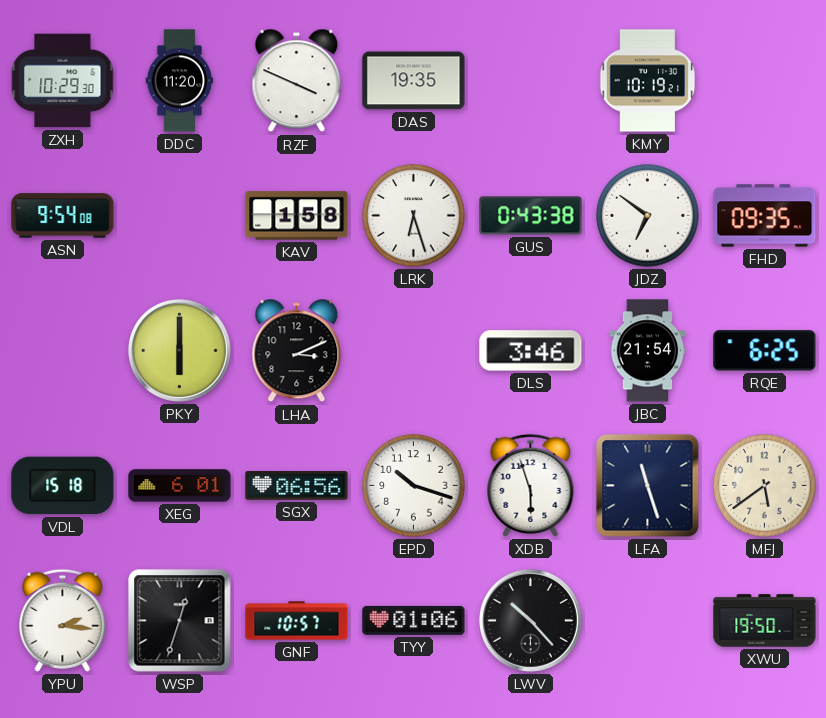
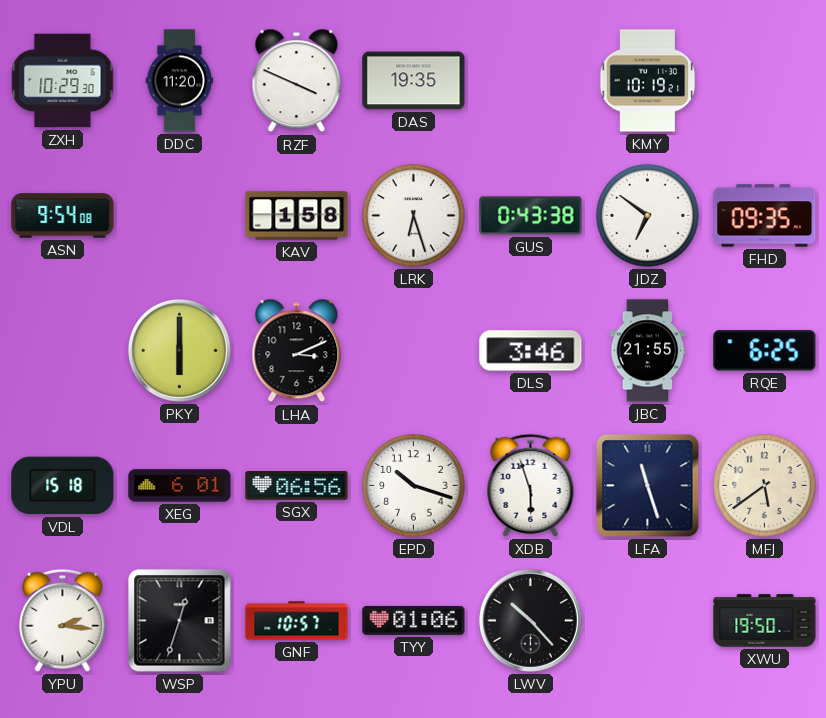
JBC: 21:54 -> 21:55 (648, 351)
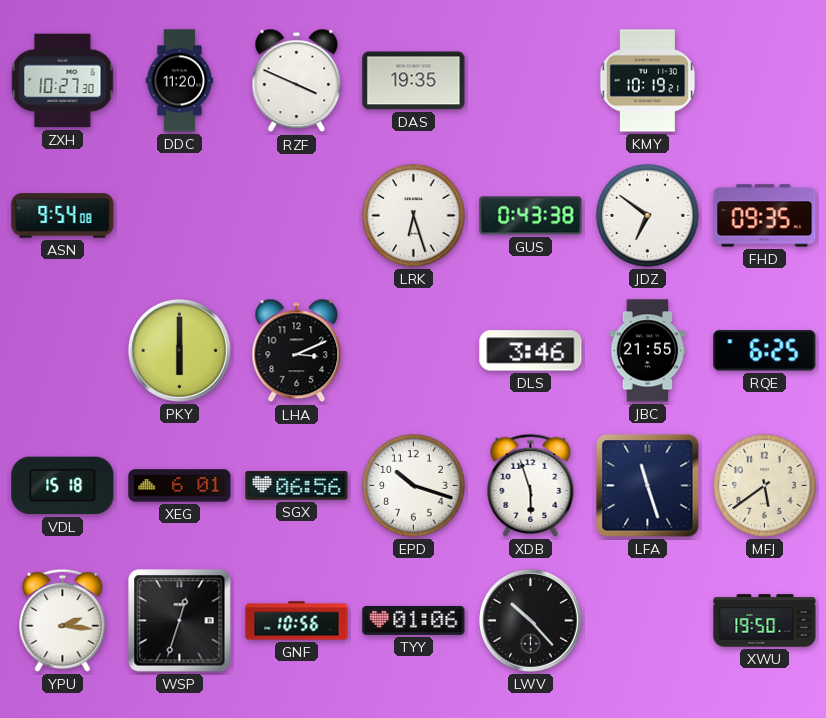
ZXH: 10:29 -> 10:27 (63, 81)
KAV: 1:58 -> none (297, 216)
GNF: 10:57 -> 10:56 (297, 621)
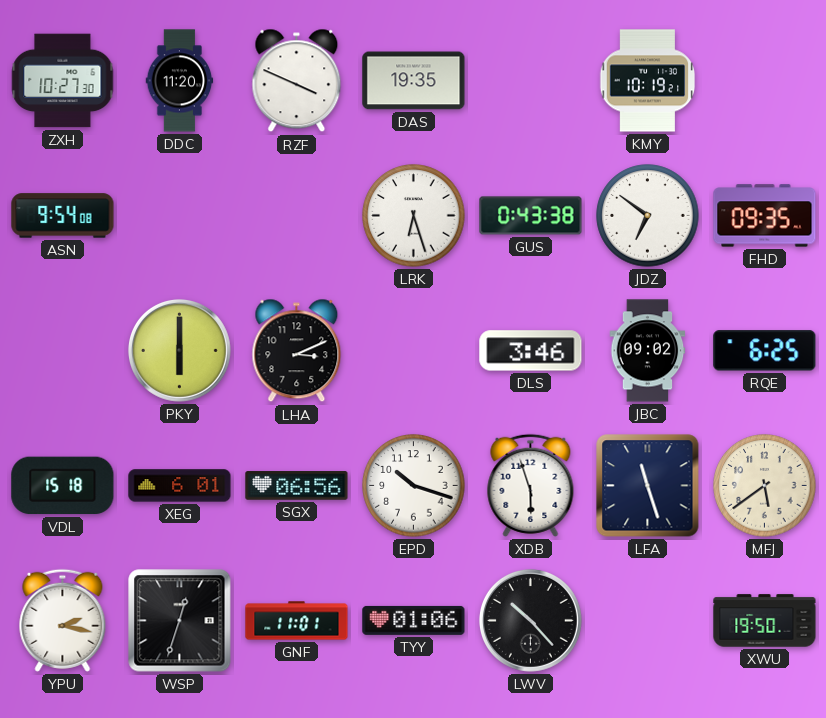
JBC: 21:55 -> 09:02 (648, 351)
YPU: 2:16 -> 2:17 (63, 620)
GNF: 10:56 -> 11:01 (297, 621)
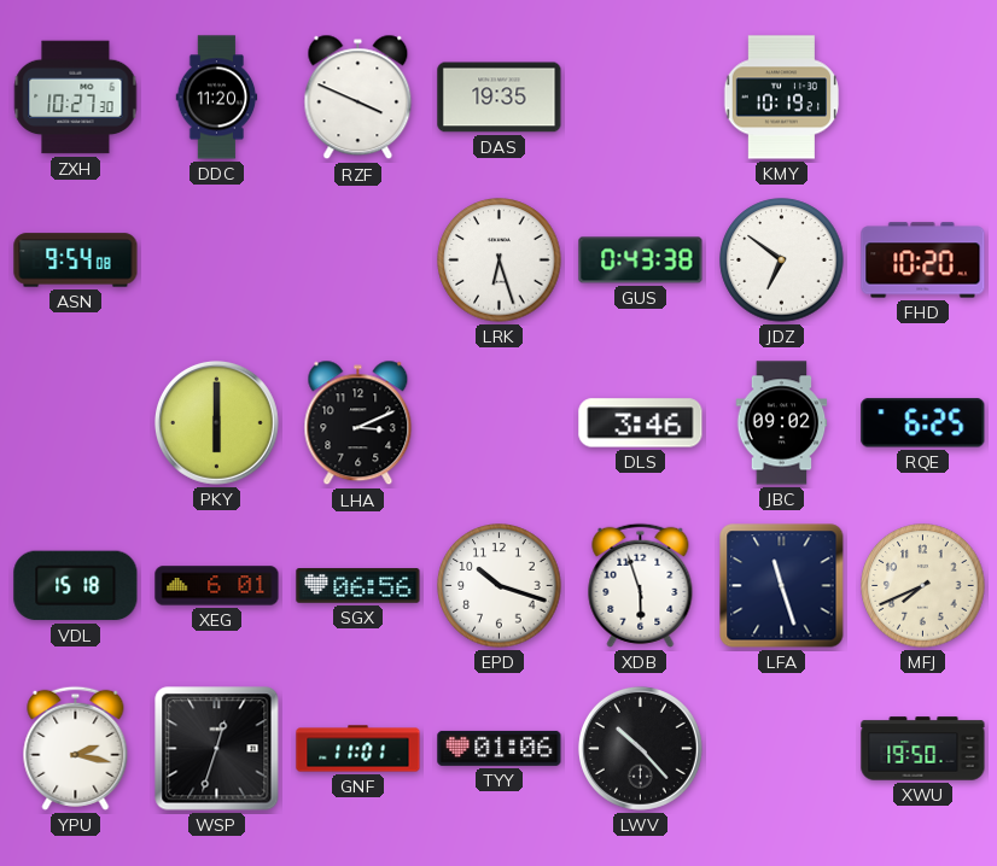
FHD: 09:35 -> 10:20 (923, 261)
MFJ: 5:39 -> 7:41 (923, 586)
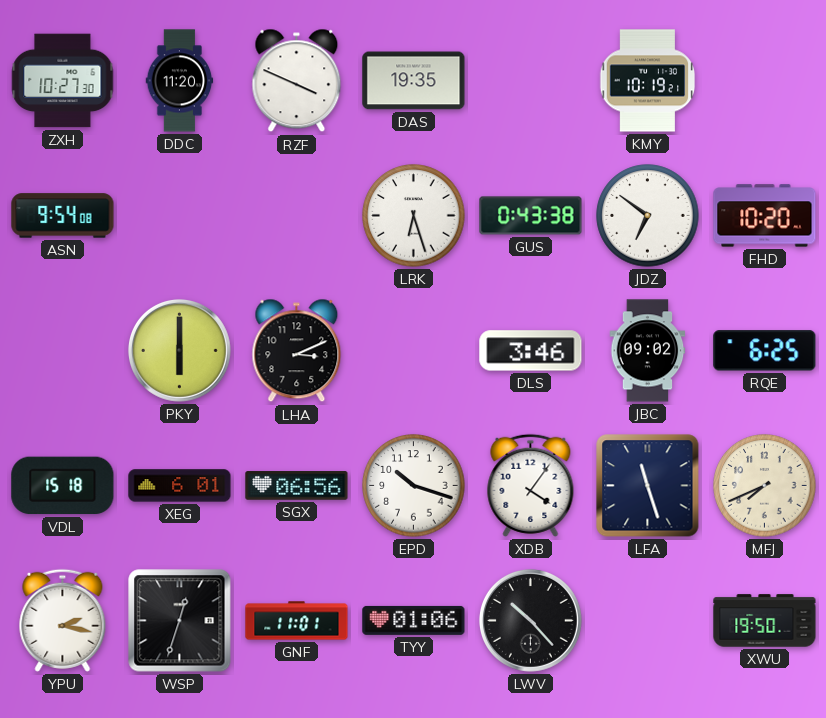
XDB: 5:57 -> 4:06 (531, 485)
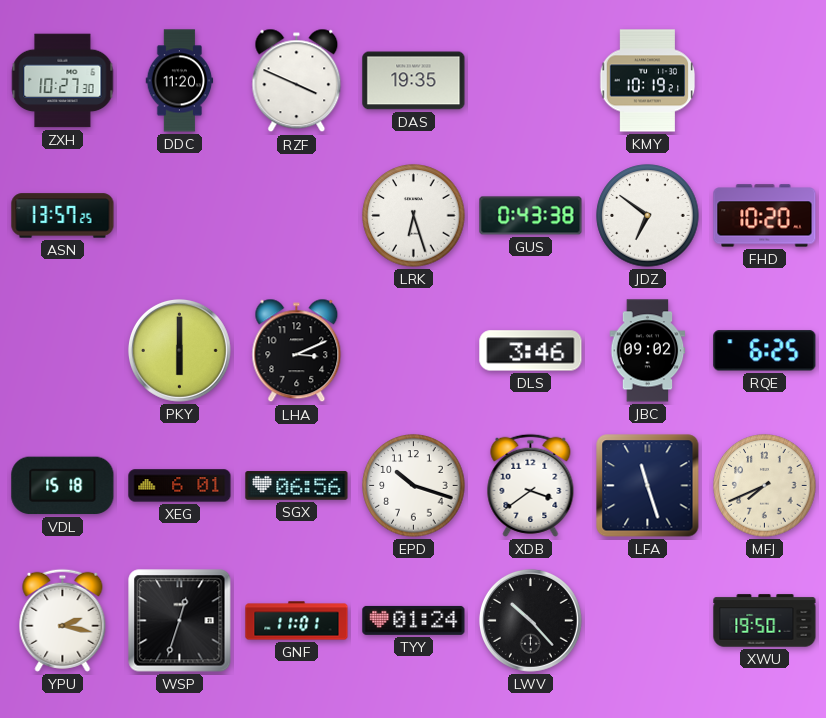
ASN: 9:54 -> 13:57 (63, 216)
XDB: 4:06 -> 3:39 (531, 485)
TYY: 01:06 -> 01:24 (414, 620)
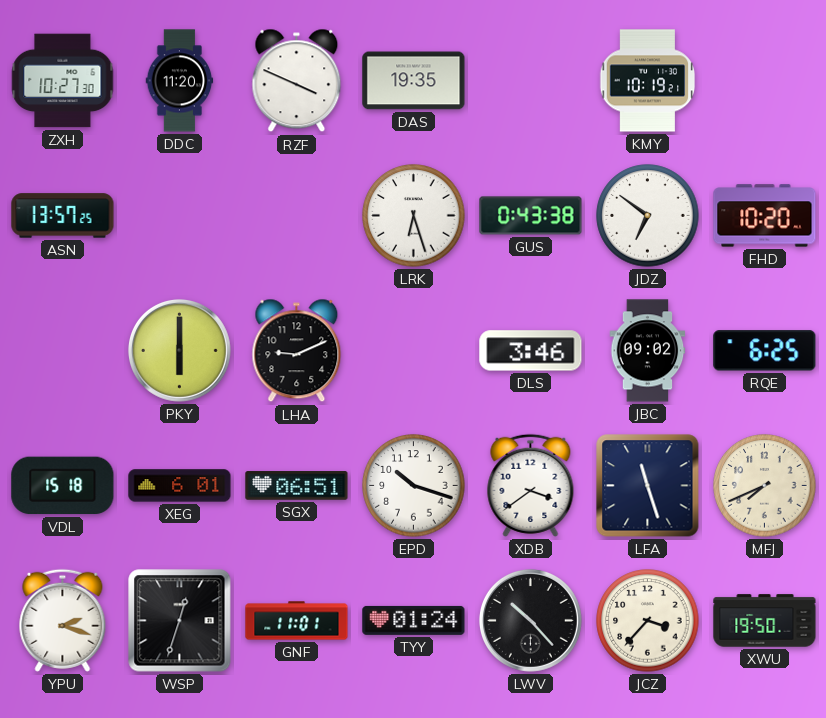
LHA: 3:11 -> 9:11 (297, 351)
SGX: 06:56 -> 06:51 (297, 486)
YPU: 2:17 -> 2:18 (63, 620)
JCZ: none -> 3:37 (648, 621)
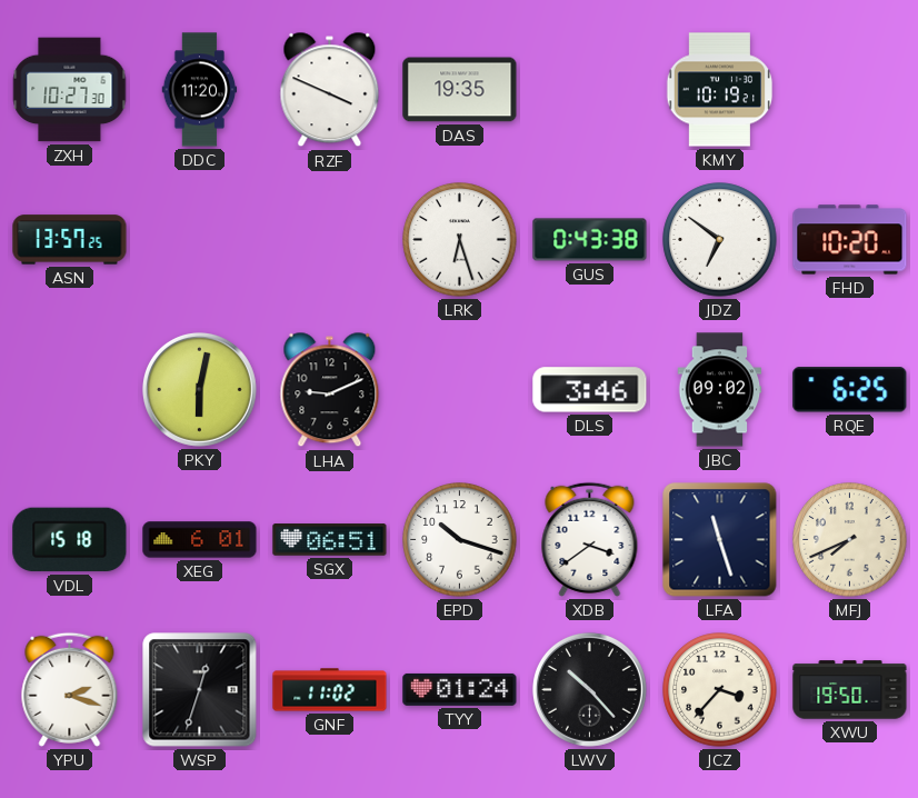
PKY: 6:00 -> 6:02 (199, 389)
GNF: 11:01 -> 11:02 (330, 690)
